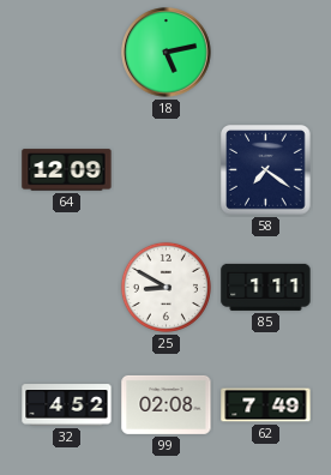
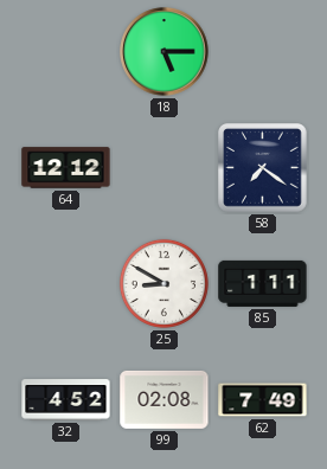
18: 5:13 -> 5:15 (165, 52)
64: 12:09 -> 12:12 (66, 168)
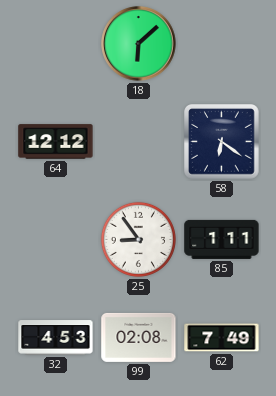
18: 5:15 -> 6:08 (139, 44)
58: 7:21 -> 6:21 (222, 142)
25: 8:50 -> 8:54 (138, 239)
32: 4:52 -> 4:53 (56, 338)
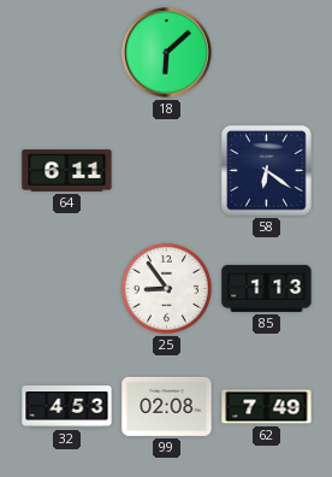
64: 12:12 -> 6:11 (67, 171)
85: 1:11 -> 1:13 (267, 288)
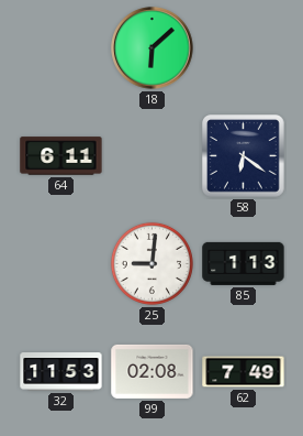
25: 8:54 -> 9:01 (151, 263)
32: 4:53 -> 11:53 (61, 372)
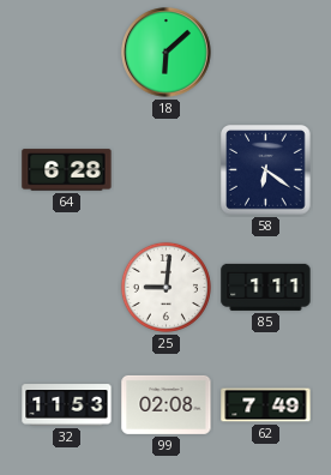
64: 6:11 -> 6:28 (67, 170)
85: 1:13 -> 1:11 (266, 287)
